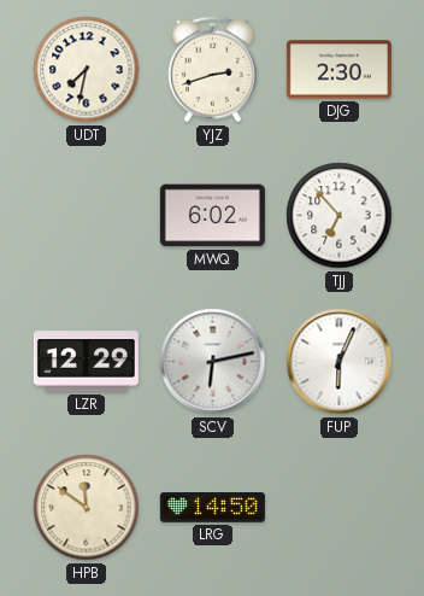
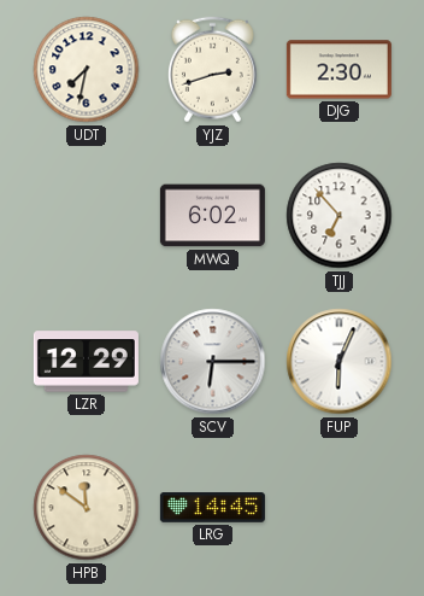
SCV: 6:13 -> 6:15 (213, 362)
LRG: 14:50 -> 14:45 (212, 508)
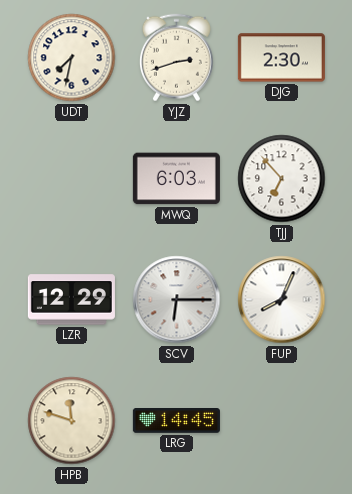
MWQ: 6:02 -> 6:03 (176, 179)
FUP: 6:04 -> 8:04 (282, 300)
HPB: 11:51 -> 11:48 (72, 421)
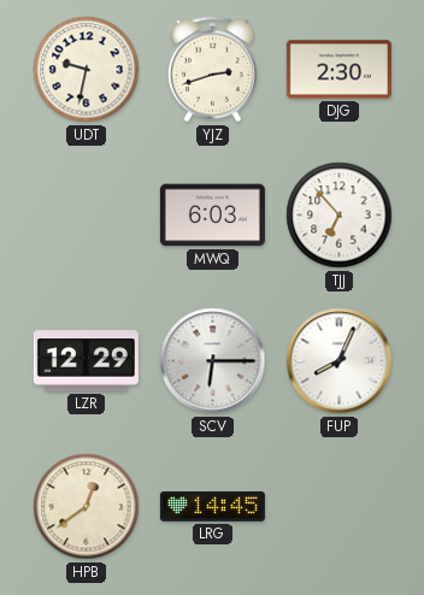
UDT: 7:32 -> 9:32 (87, 70)
HPB: 11:48 -> 12:39 (87, 507)
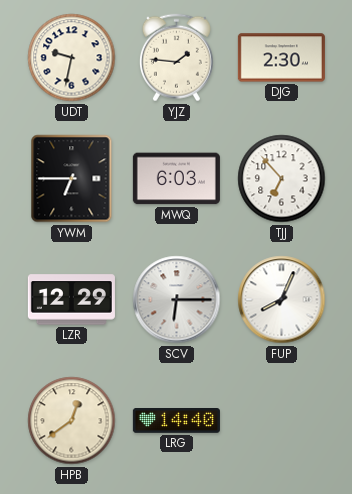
YJZ: 2:42 -> 1:46 (176, 58)
YWM: none -> 6:45 (72, 179)
LRG: 14:45 -> 14:40 (176, 421)
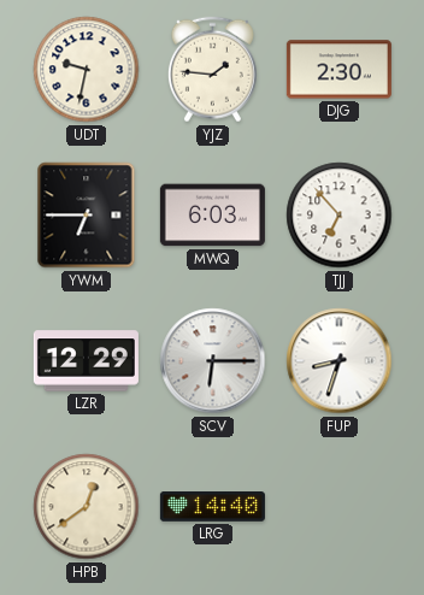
FUP: 8:04 -> 8:33 (340, 361)
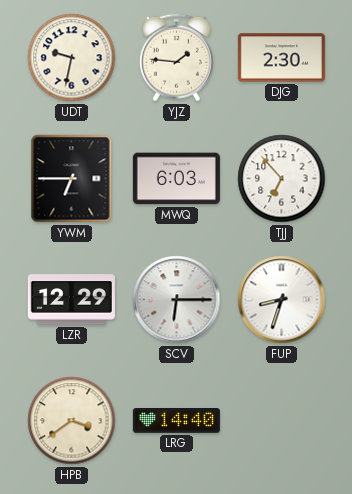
HPB: 12:39 -> 3:39 (72, 421)
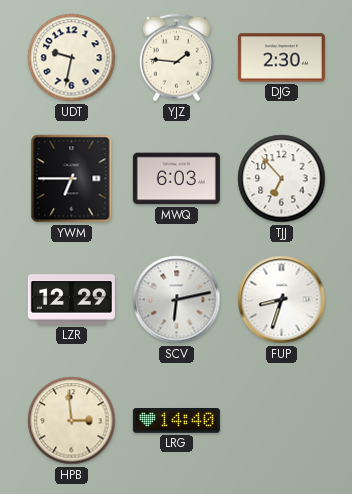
SCV: 6:15 -> 6:13 (177, 300)
HPB: 3:39 -> 2:59 (72, 421)
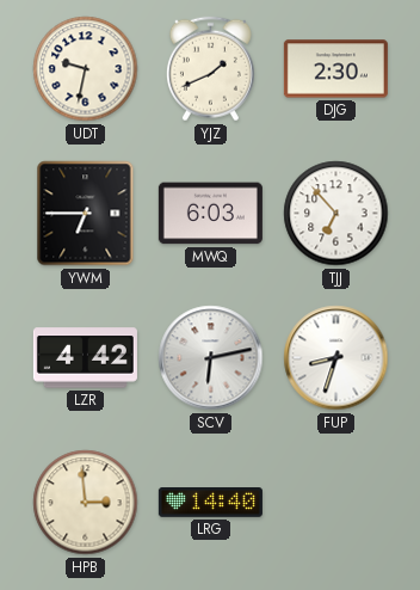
YJZ: 1:46 -> 1:41 (210, 69)
LZR: 12:29 -> 4:42 (85, 358)
